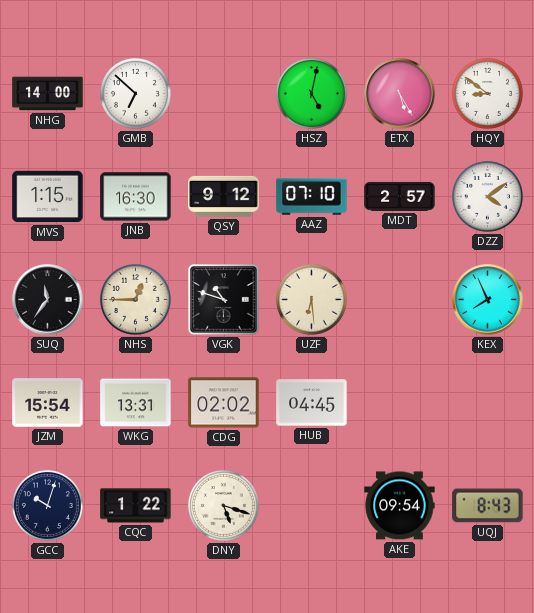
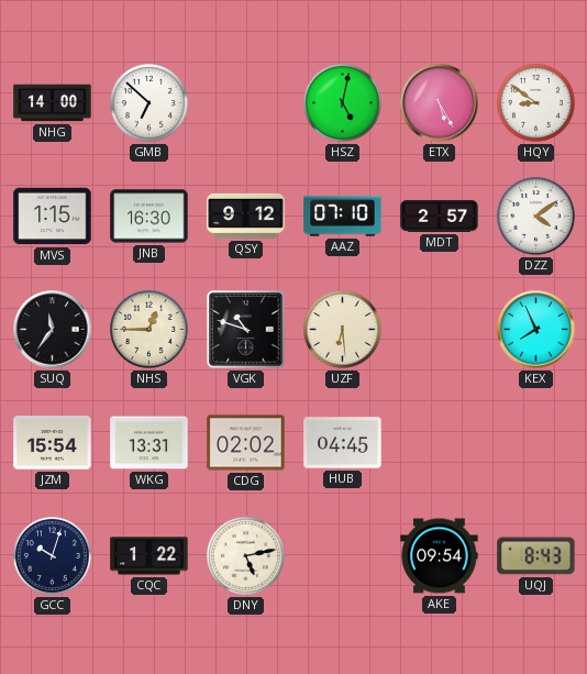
DNY: 5:18 -> 5:13 (245, 555)
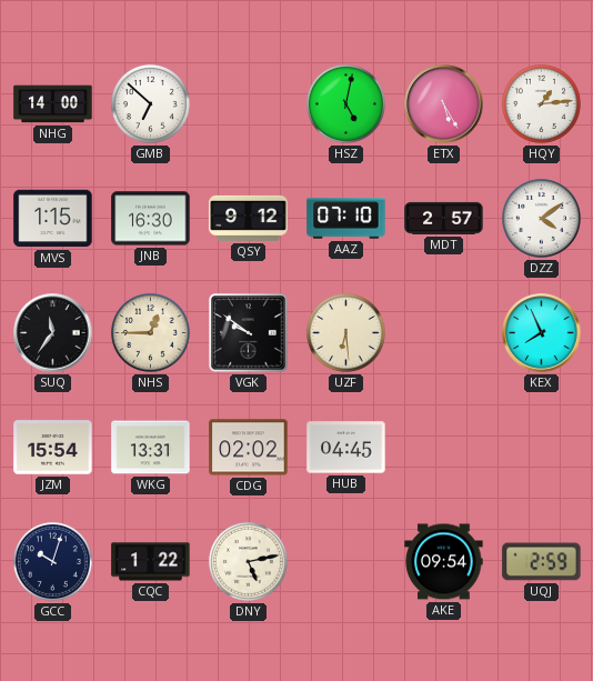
HQY: 8:51 -> 1:14 (541, 103)
VGK: 10:48 -> 9:51 (249, 333)
UQJ: 8:43 -> 2:59 (542, 562)
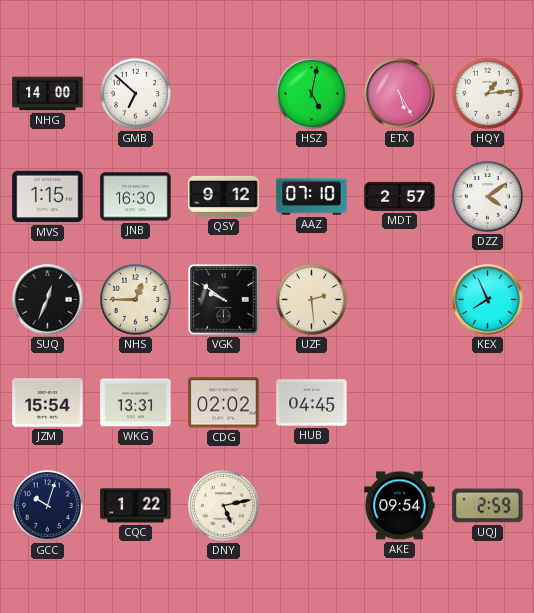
SUQ: 11:36 -> 12:34 (48, 300)
UZF: 6:29 -> 2:29 (311, 299)
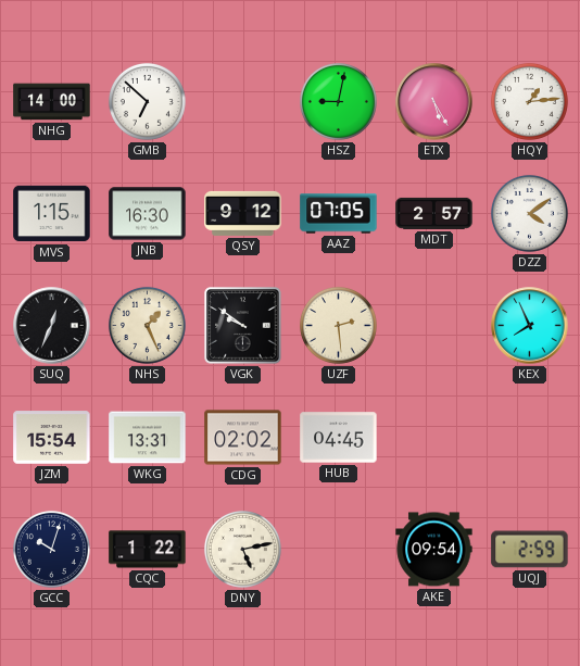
HSZ: 5:02 -> 9:02 (338, 101)
AAZ: 07:10 -> 07:05 (339, 214)
NHS: 12:45 -> 1:26 (147, 325)
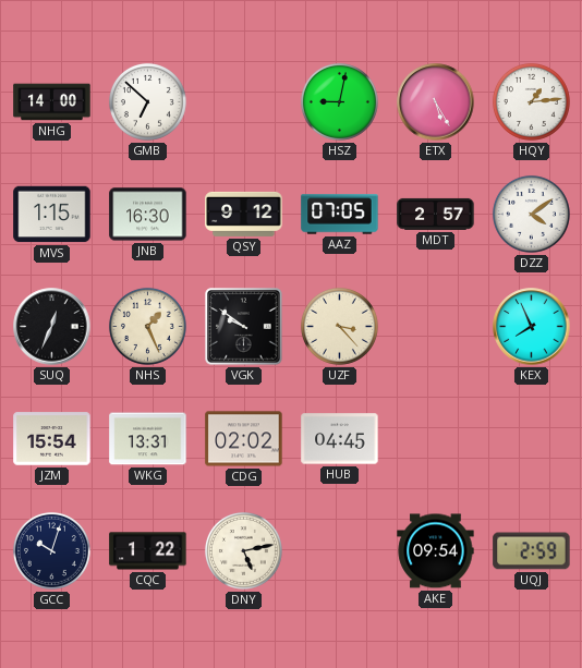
UZF: 2:29 -> 3:23 (339, 326)
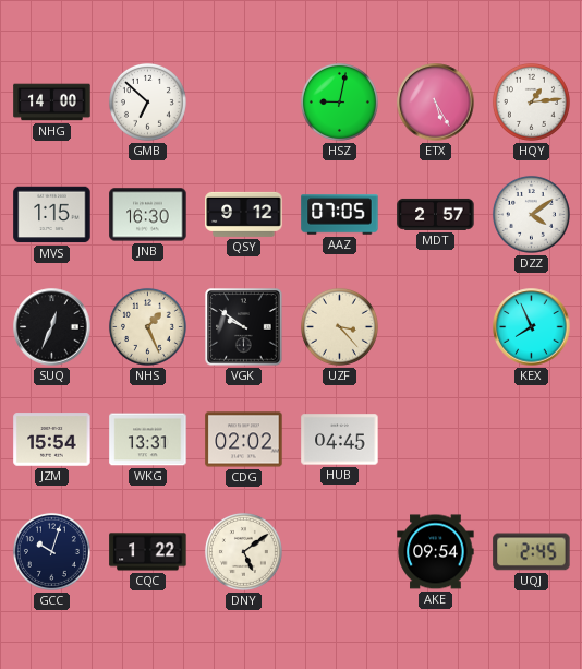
DNY: 5:13 -> 5:09 (243, 551)
UQJ: 2:59 -> 2:45 (532, 552)
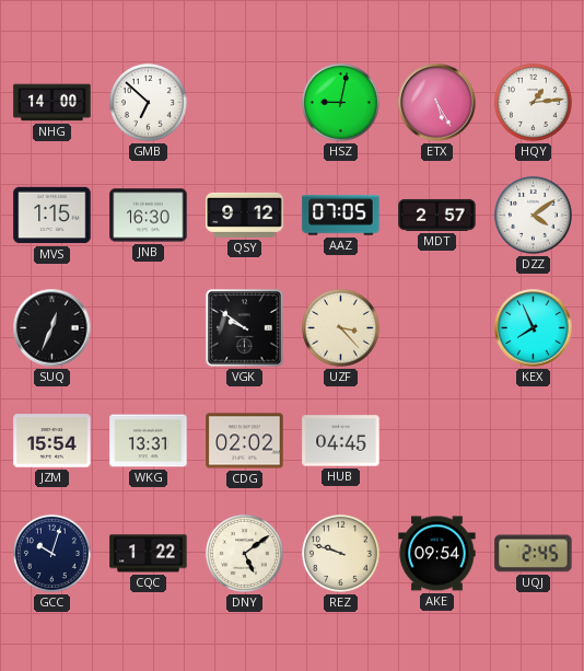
NHS: 1:26 -> none (147, 326)
REZ: none -> 9:48 (340, 553)
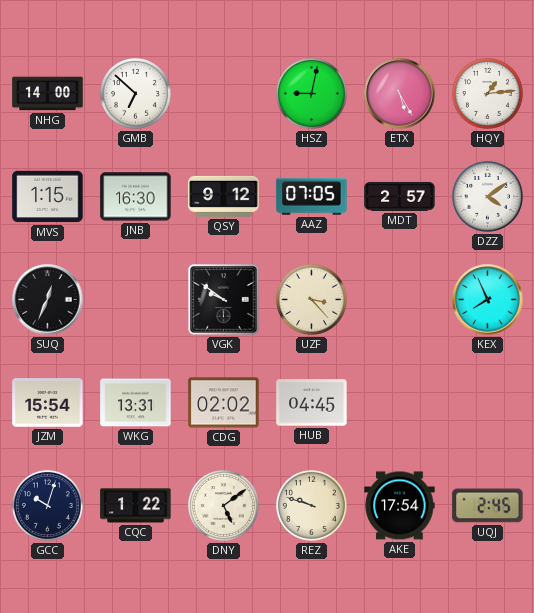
AKE: 09:54 -> 17:54 (400, 506)
